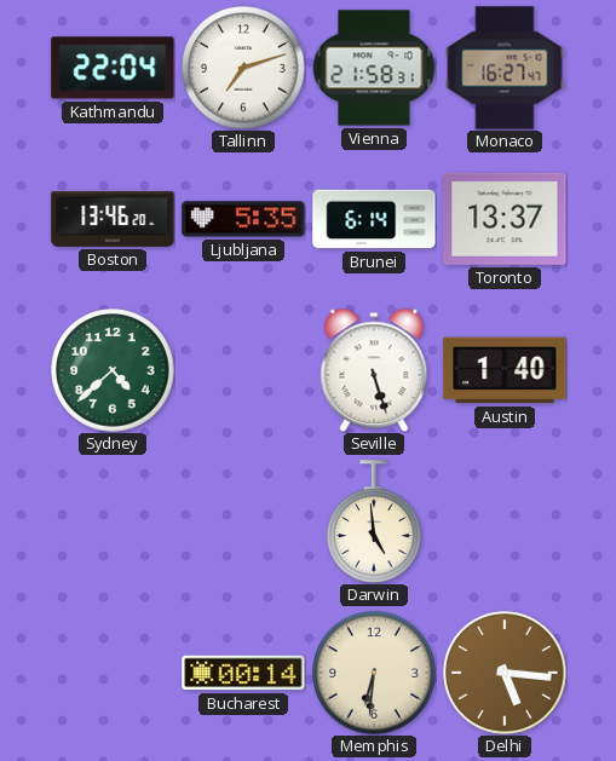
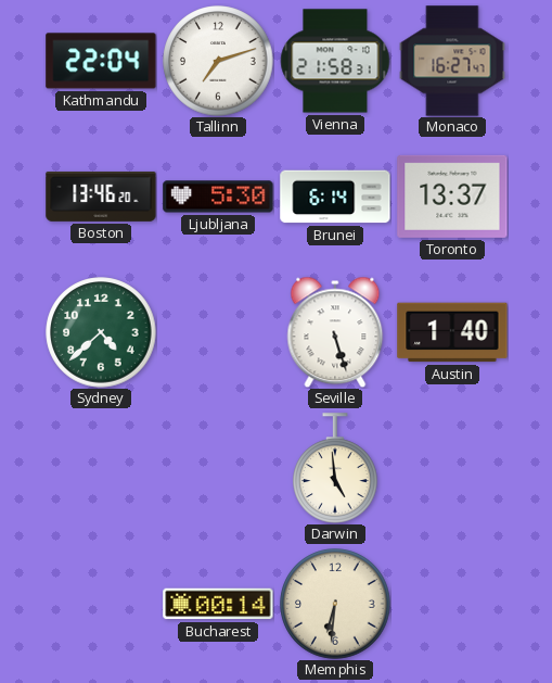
Ljubljana: 5:35 -> 5:30 (218, 197)
Delhi: 5:16 -> none (505, 673)
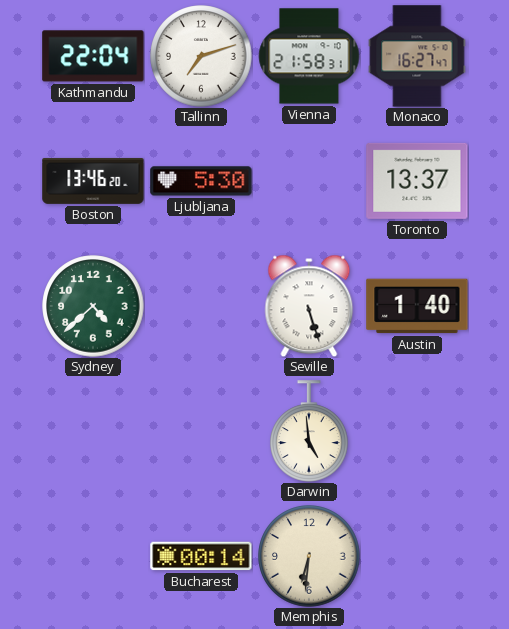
Brunei: 6:14 -> none (335, 197)
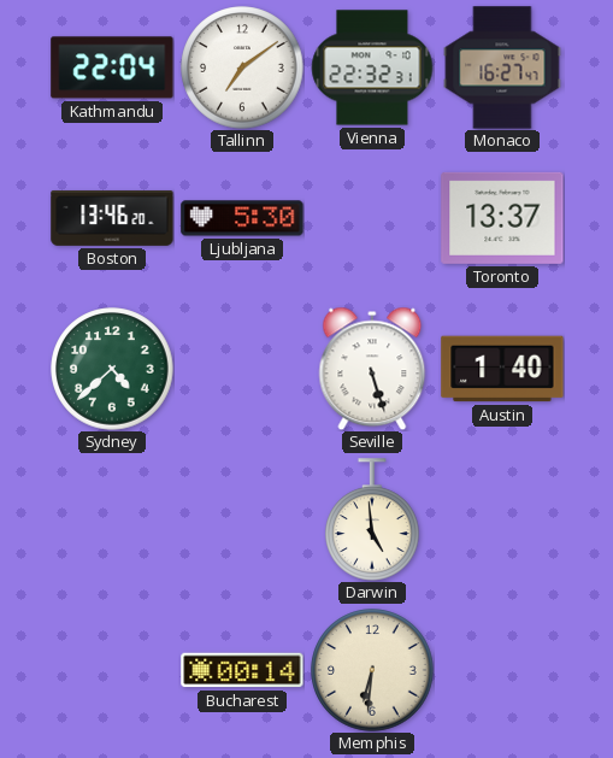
Tallinn: 7:12 -> 7:09 (242, 67)
Vienna: 21:58 -> 22:32 (372, 67)
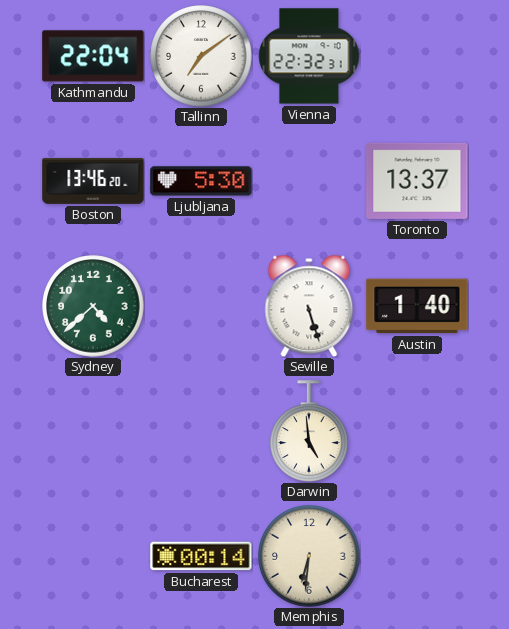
Monaco: 16:27 -> none (502, 67)
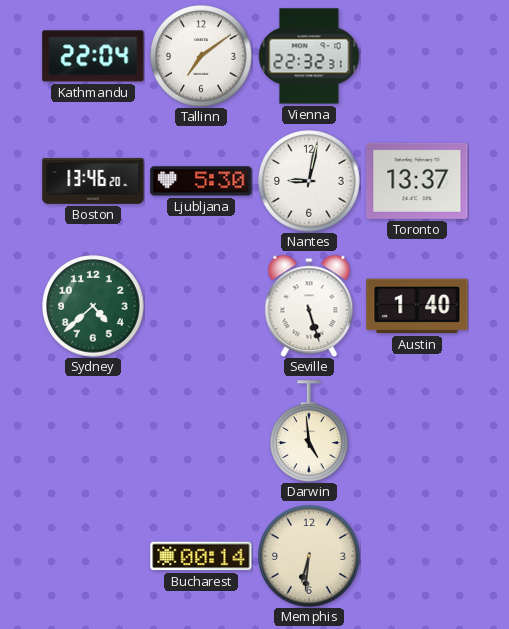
Nantes: none -> 9:02 (309, 181)
